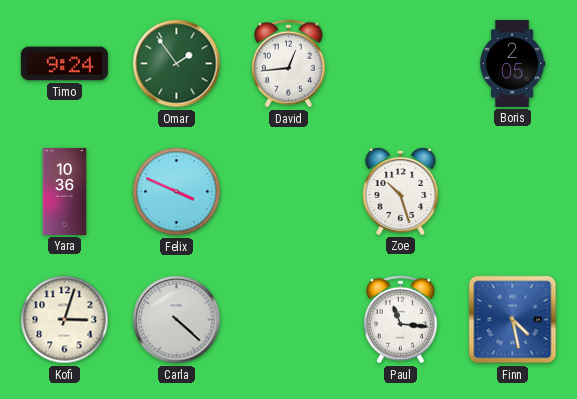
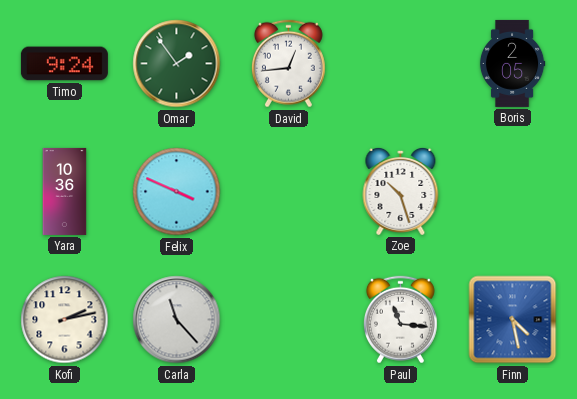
Kofi: 3:03 -> 2:13 (65, 320)
Carla: 4:22 -> 11:23 (177, 320)
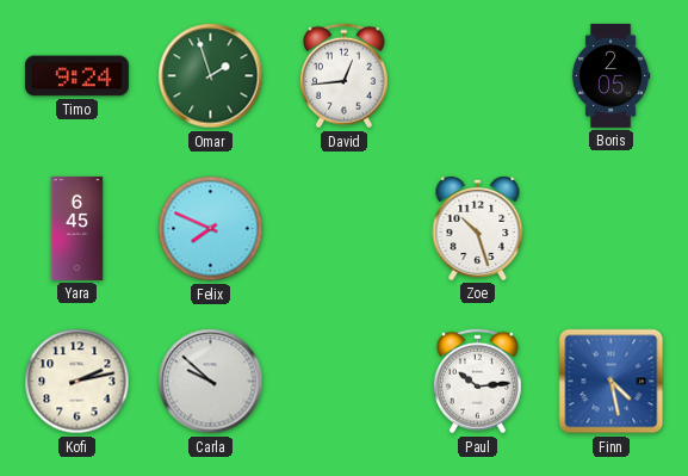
Omar: 1:54 -> 1:57 (211, 76)
Yara: 10:36 -> 6:45 (78, 228)
Felix: 3:49 -> 7:49 (211, 229)
Carla: 11:23 -> 9:52 (211, 382)
Paul: 11:16 -> 10:14 (477, 382)
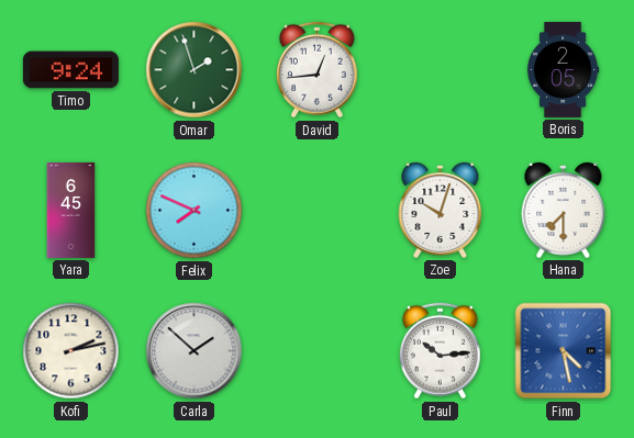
Zoe: 10:27 -> 10:03 (441, 210)
Hana: none -> 7:30 (564, 210)
Carla: 9:52 -> 1:52 (194, 351)
